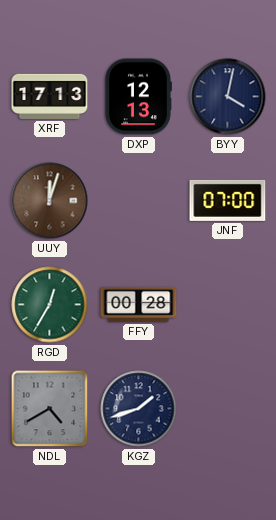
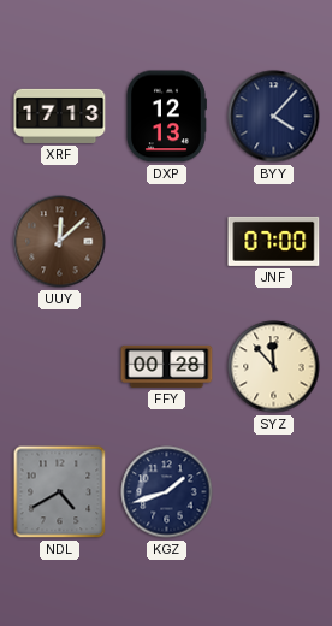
BYY: 4:02 -> 4:07 (274, 117)
UUY: 12:03 -> 12:08 (60, 242)
RGD: 12:35 -> none (50, 305)
SYZ: none -> 11:53 (274, 367)
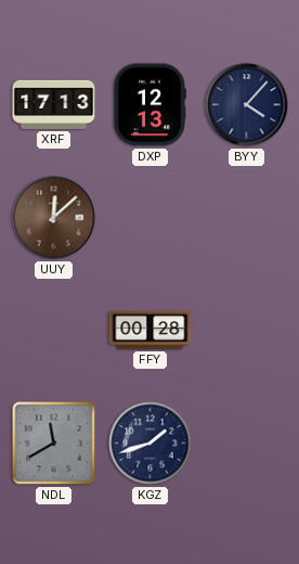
JNF: 07:00 -> none (274, 241)
SYZ: 11:53 -> none (274, 367)
NDL: 4:40 -> 11:40 (54, 444)
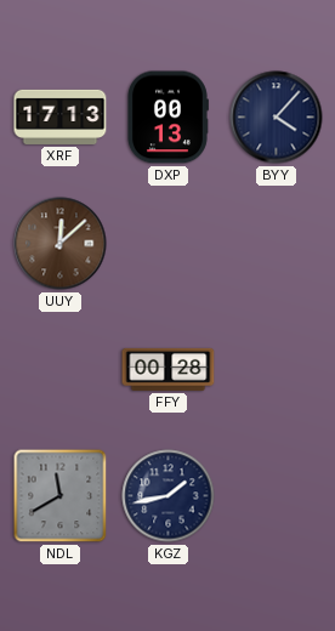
DXP: 12:13 -> 00:13 (167, 118)
KGZ: 1:42 -> 1:43 (169, 496)
